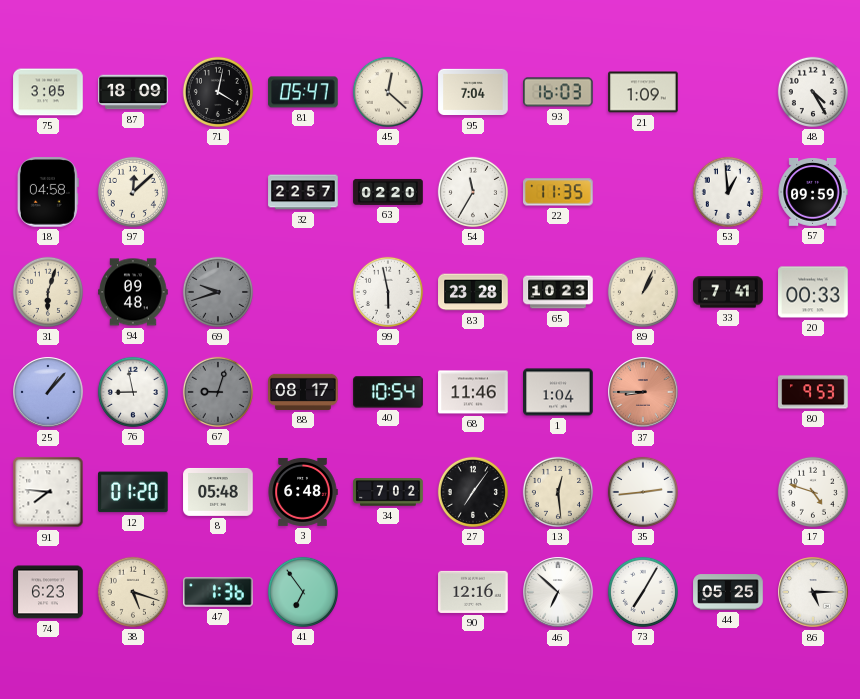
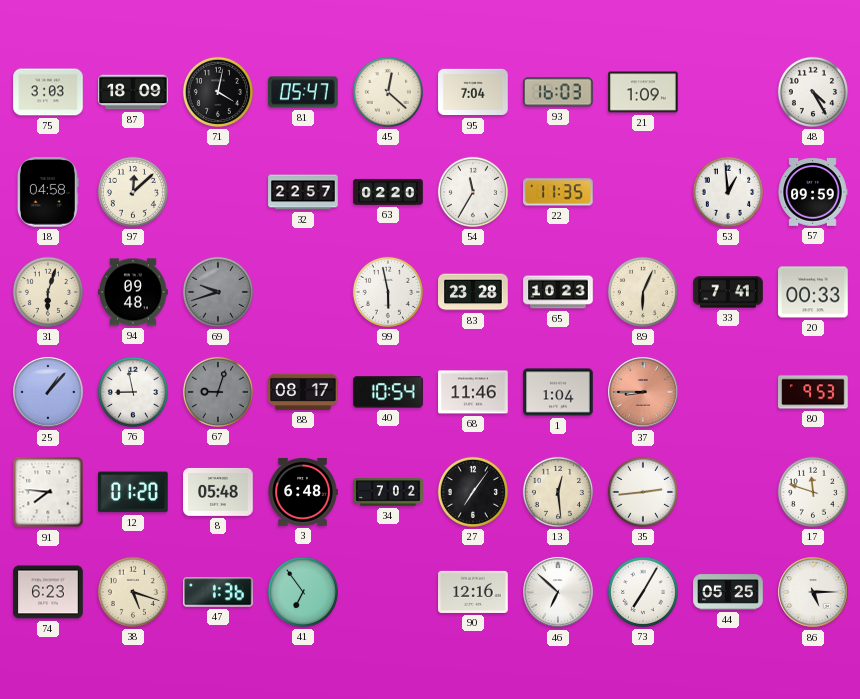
75: 3:05 -> 3:03 (48, 92)
89: 1:04 -> 6:04 (643, 292)
17: 4:48 -> 11:48 (813, 492)
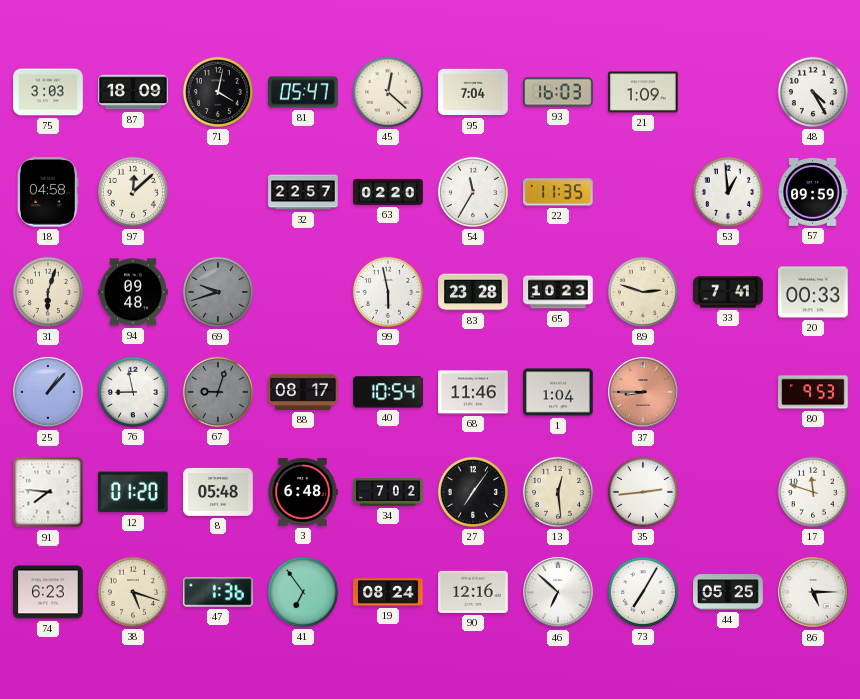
89: 6:04 -> 2:48 (643, 292)
19: none -> 08:24 (388, 592)
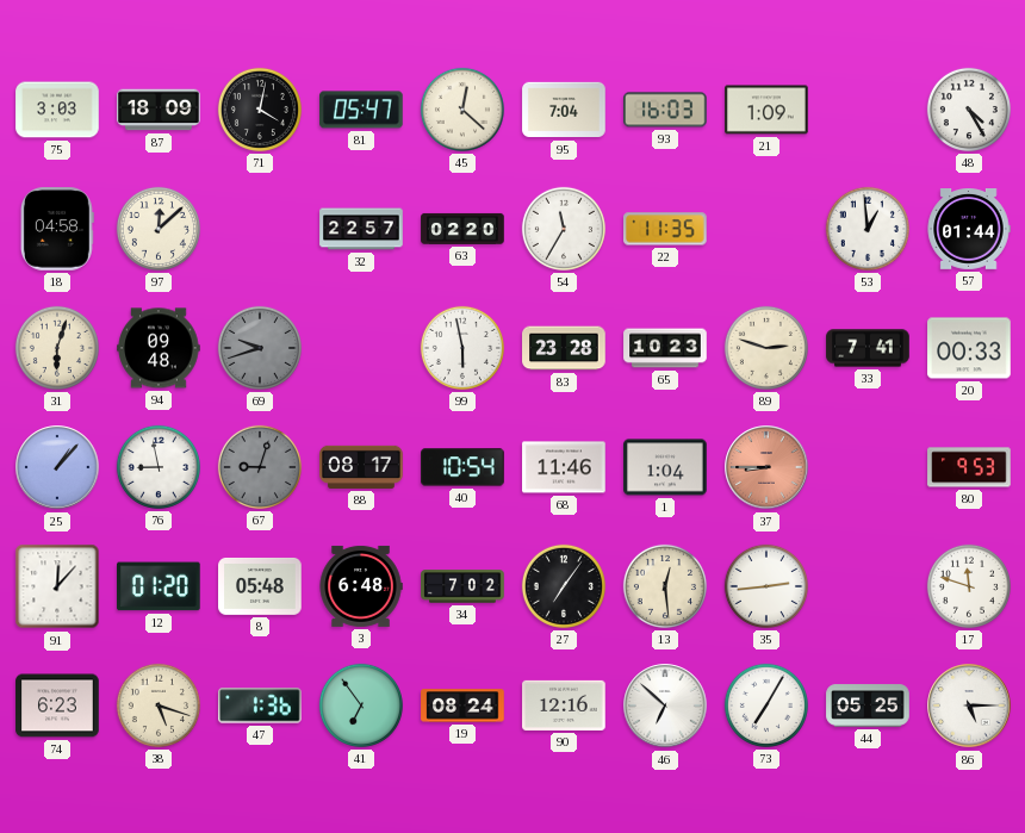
57: 09:59 -> 01:44 (969, 230)
91: 7:46 -> 12:07 (57, 586)
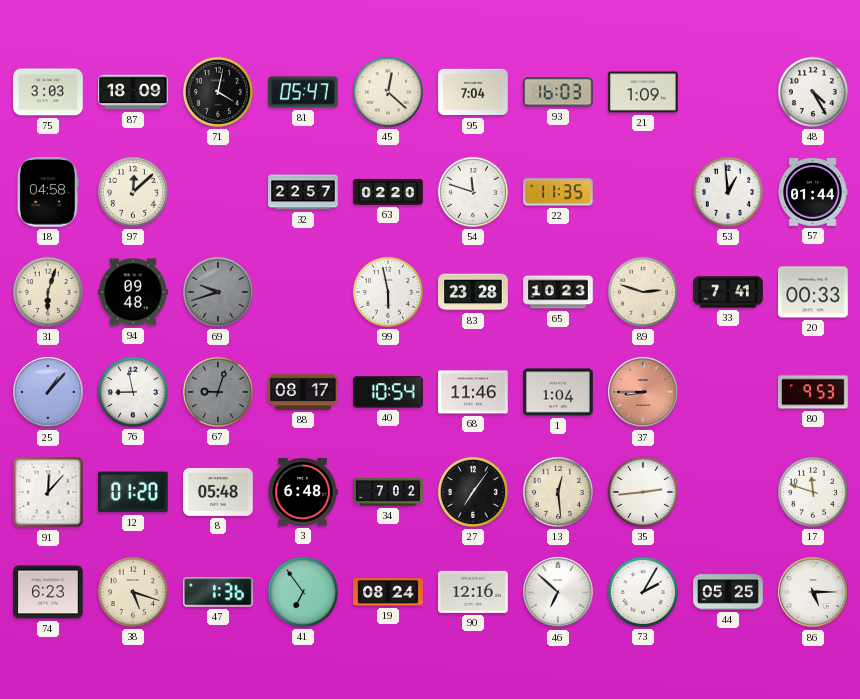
54: 11:35 -> 11:48 (473, 192)
73: 7:05 -> 2:05 (643, 592)
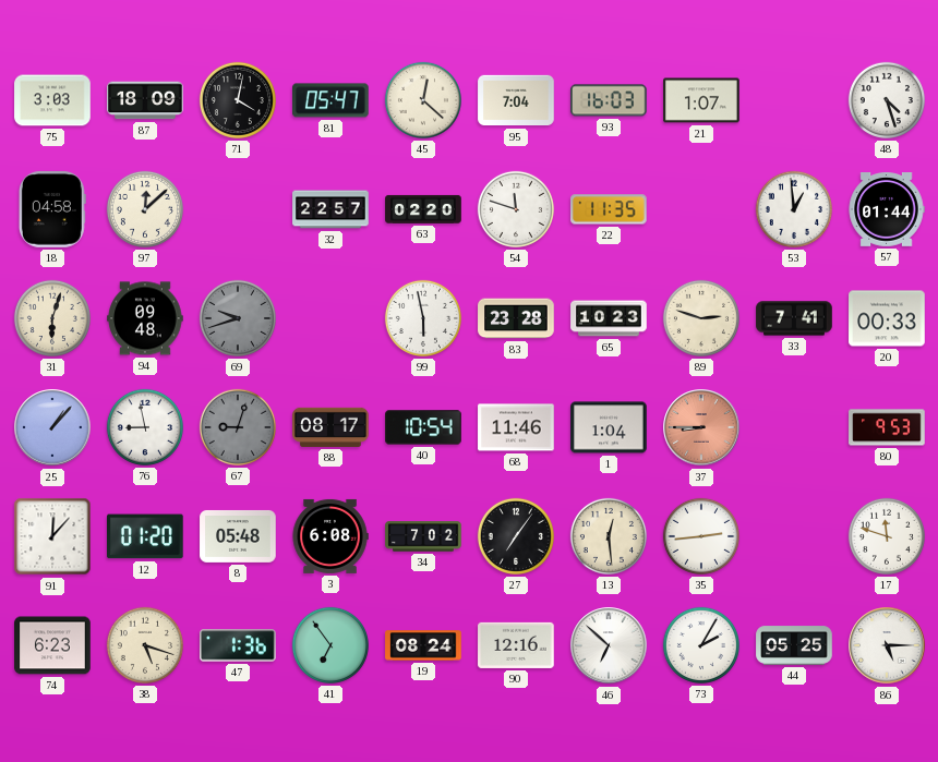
21: 1:09 -> 1:07 (701, 100)
48: 4:25 -> 4:27 (887, 100)
3: 6:48 -> 6:08 (330, 536)
